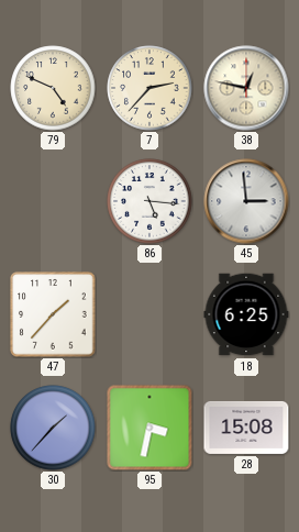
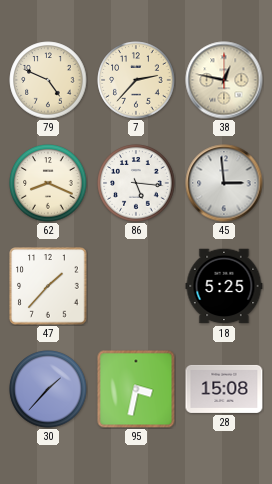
62: none -> 8:19 (48, 183)
18: 6:25 -> 5:25 (224, 286)
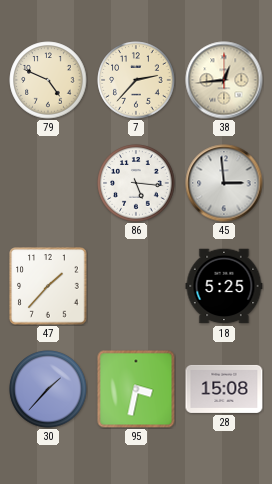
38: 12:47 -> 12:44 (224, 80)
62: 8:19 -> none (48, 183)
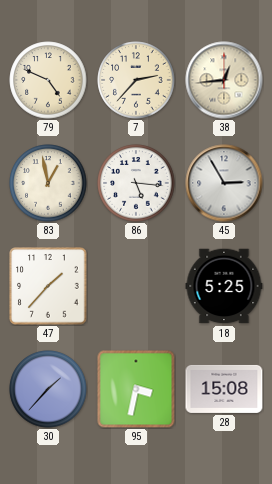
83: none -> 12:58 (48, 183)
45: 2:59 -> 2:55 (224, 183)
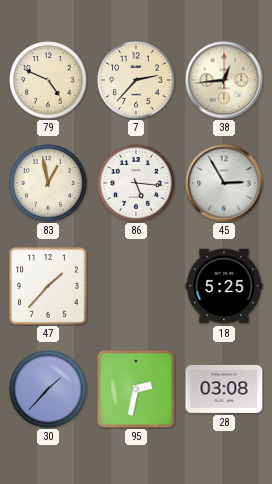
95: 3:32 -> 2:32 (136, 389)
28: 15:08 -> 03:08 (224, 389)
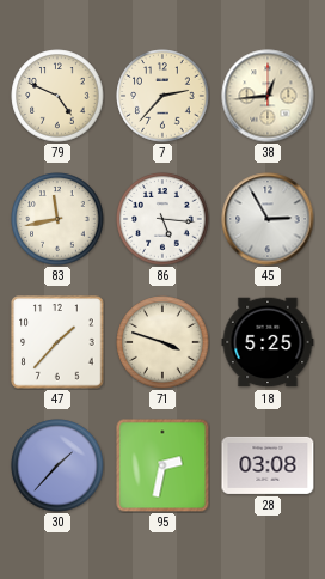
83: 12:58 -> 11:43 (57, 219)
71: none -> 3:48 (162, 342)
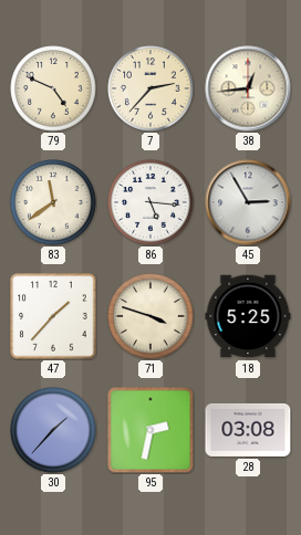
83: 11:43 -> 11:39 (53, 202)
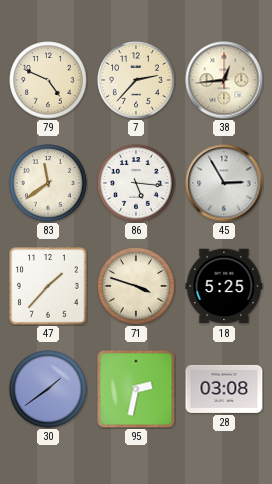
30: 1:37 -> 1:39 (48, 389)
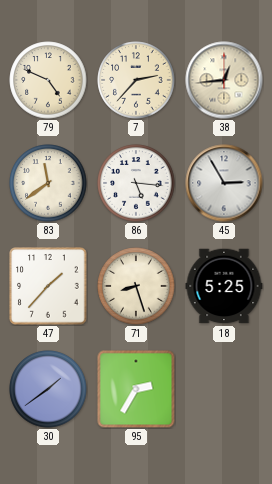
71: 3:48 -> 8:27 (136, 286)
95: 2:32 -> 2:35 (136, 389)
28: 03:08 -> none (224, 389)
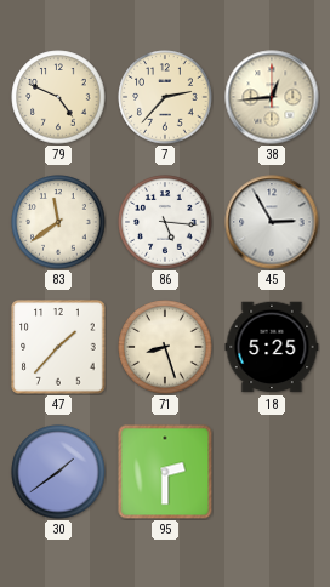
95: 2:35 -> 2:30 (165, 472)
